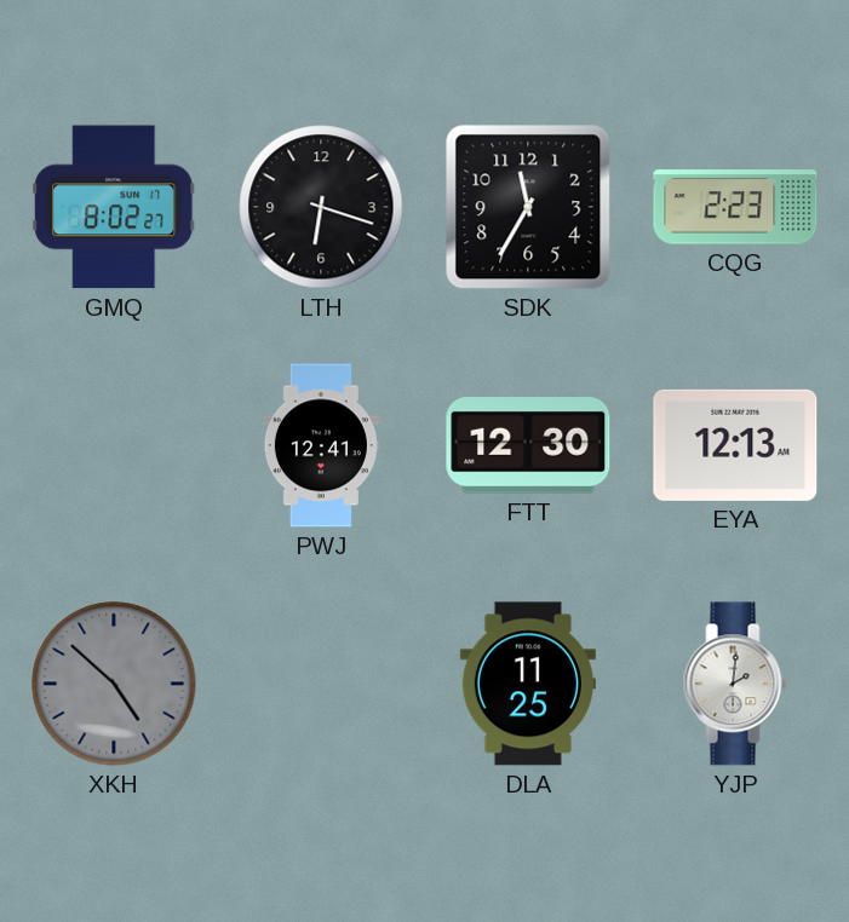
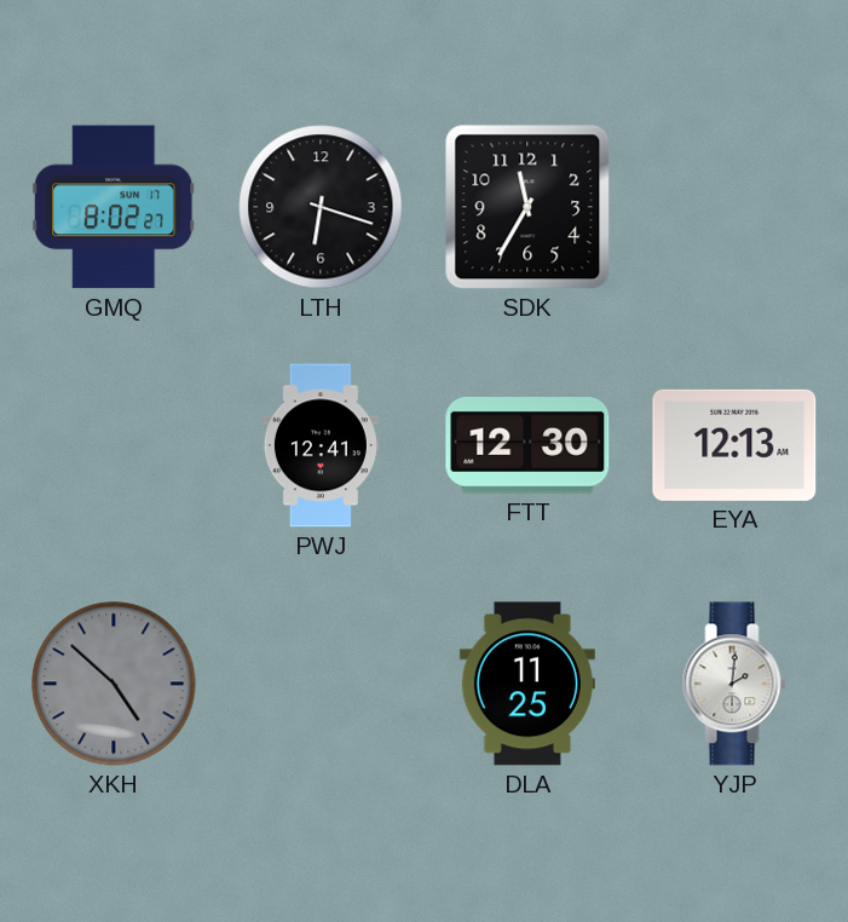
CQG: 2:23 -> none (735, 207)
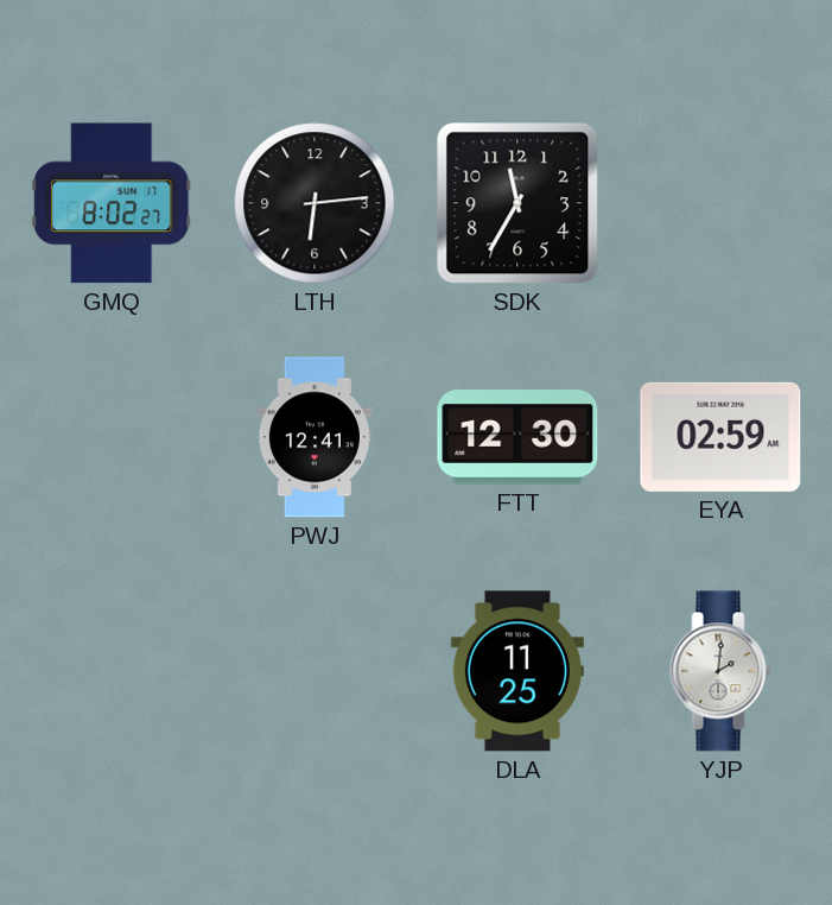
LTH: 6:18 -> 6:14 (315, 203)
EYA: 12:13 -> 02:59 (720, 437)
XKH: 4:52 -> none (114, 684)
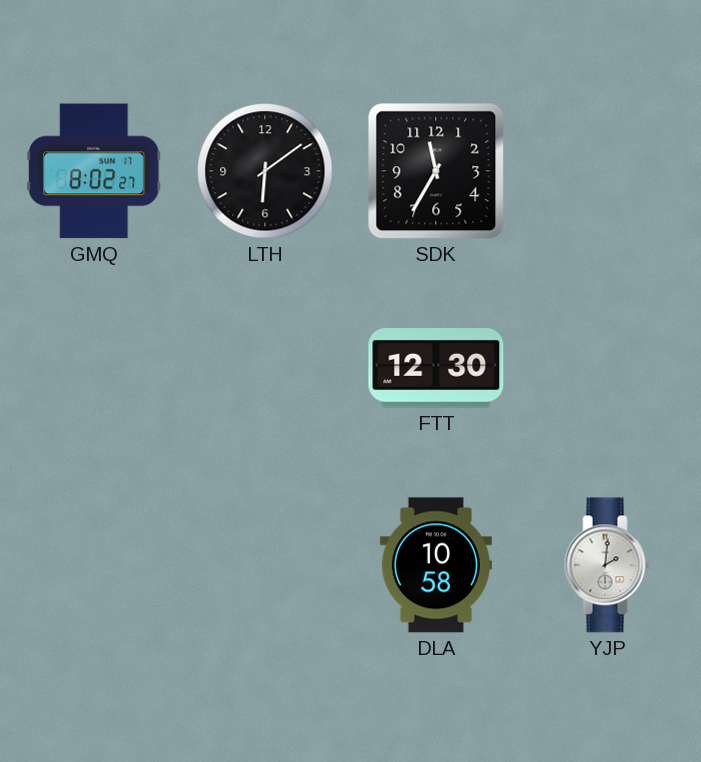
LTH: 6:14 -> 6:09 (265, 171)
PWJ: 12:41 -> none (315, 437)
EYA: 02:59 -> none (720, 437)
DLA: 11:25 -> 10:58 (436, 565)
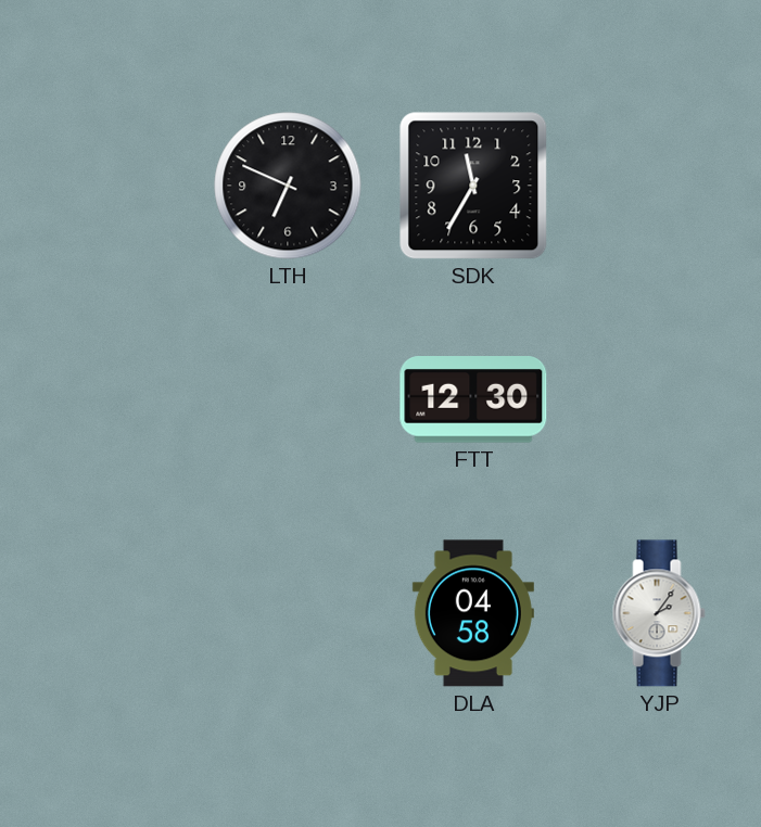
GMQ: 8:02 -> none (94, 171)
LTH: 6:09 -> 6:49 (288, 186)
DLA: 10:58 -> 04:58 (473, 613)
YJP: 2:01 -> 2:06 (659, 613)
